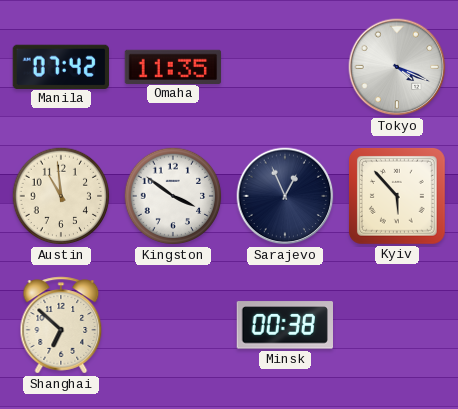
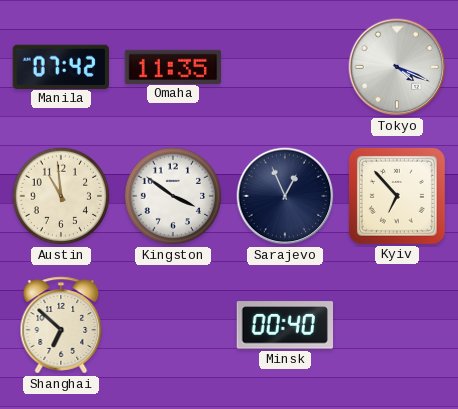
Kyiv: 5:53 -> 6:53 (397, 196)
Minsk: 00:38 -> 00:40 (284, 325)
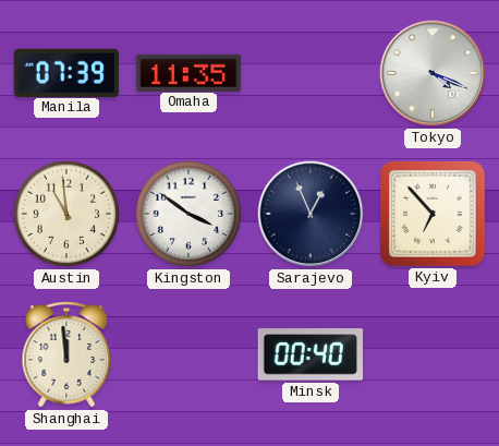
Manila: 07:42 -> 07:39 (65, 72)
Shanghai: 6:52 -> 11:59 (66, 354)
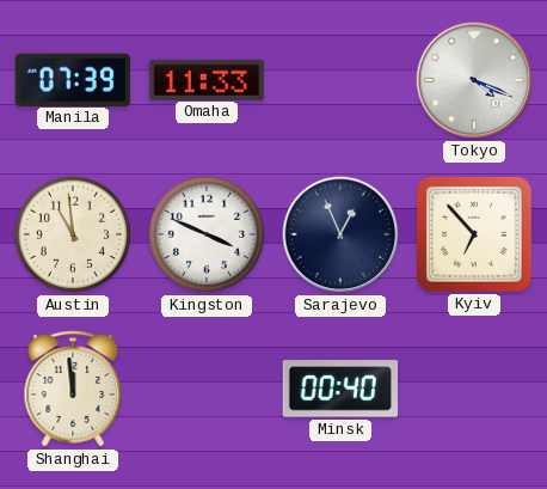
Omaha: 11:35 -> 11:33 (207, 79)
Kingston: 3:51 -> 3:49 (207, 234)
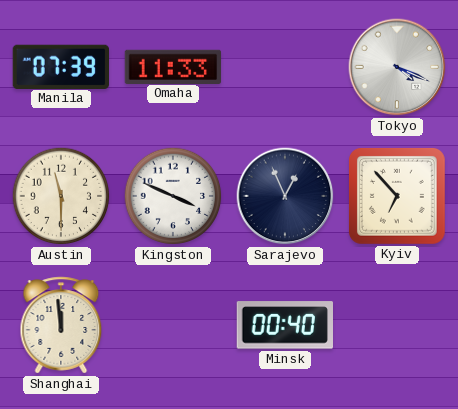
Austin: 10:59 -> 11:30 (61, 196)
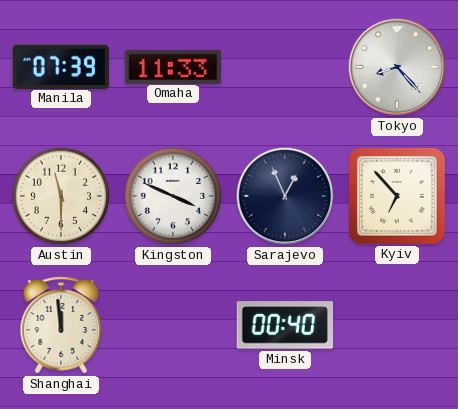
Tokyo: 4:19 -> 8:23 (397, 67)
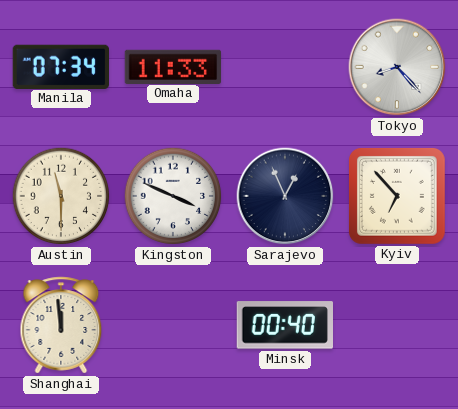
Manila: 07:39 -> 07:34 (60, 66)
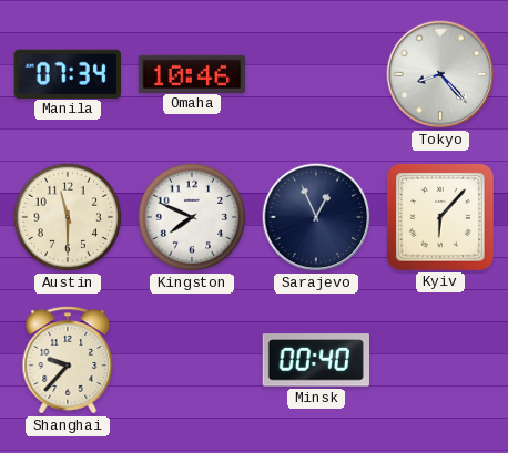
Omaha: 11:33 -> 10:46 (192, 73)
Kingston: 3:49 -> 7:49 (192, 217)
Kyiv: 6:53 -> 6:07 (440, 217)
Shanghai: 11:59 -> 9:37 (68, 360)
